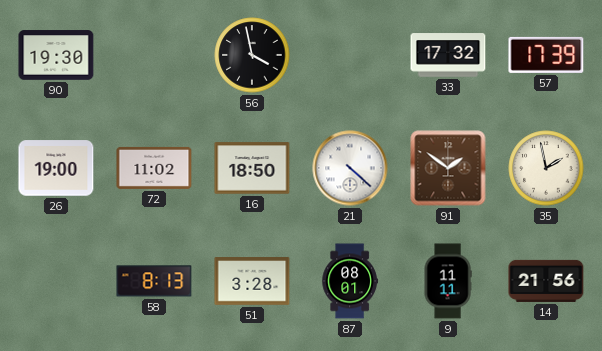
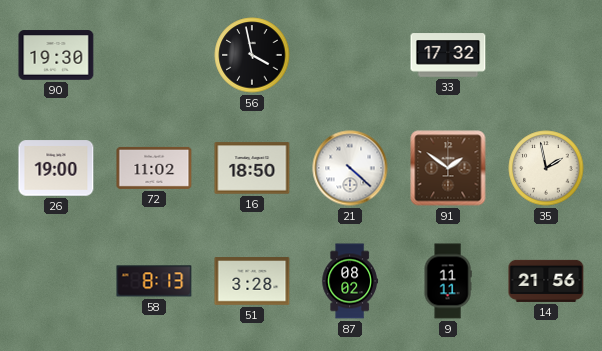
57: 17:39 -> none (546, 55)
87: 08:01 -> 08:02 (350, 281)
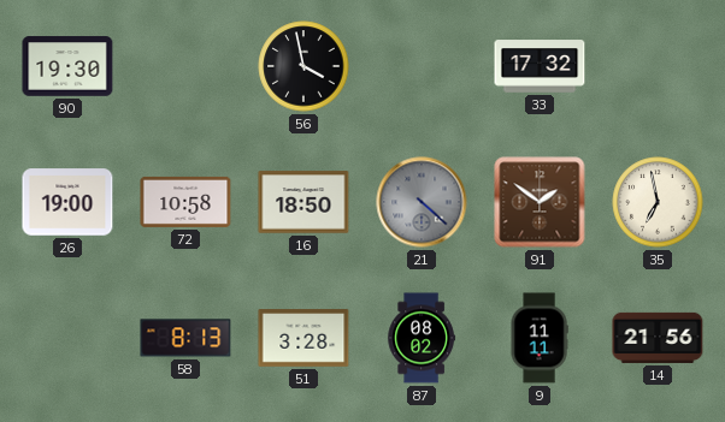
72: 11:02 -> 10:58 (185, 202)
21 dial: white -> grey (422, 202)
35: 1:58 -> 6:58 (658, 202)
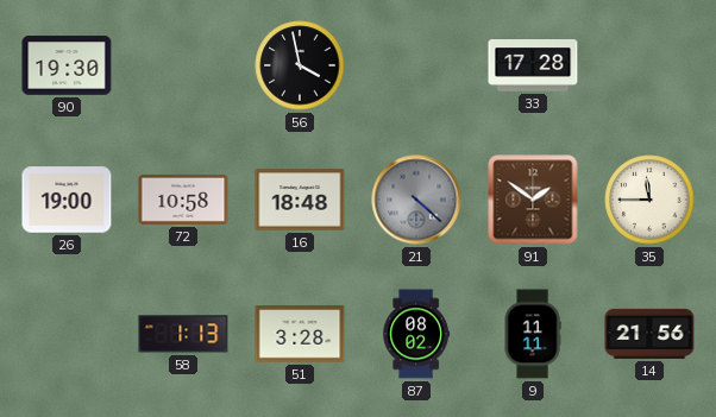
33: 17:32 -> 17:28 (533, 65)
16: 18:50 -> 18:48 (300, 200)
35: 6:58 -> 11:45 (649, 200)
58: 8:13 -> 1:13 (183, 334)
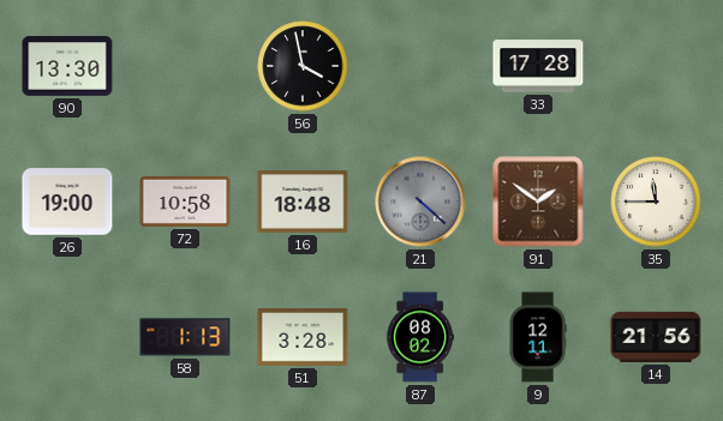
90: 19:30 -> 13:30 (67, 66)
9: 11:11 -> 12:11 (538, 337)
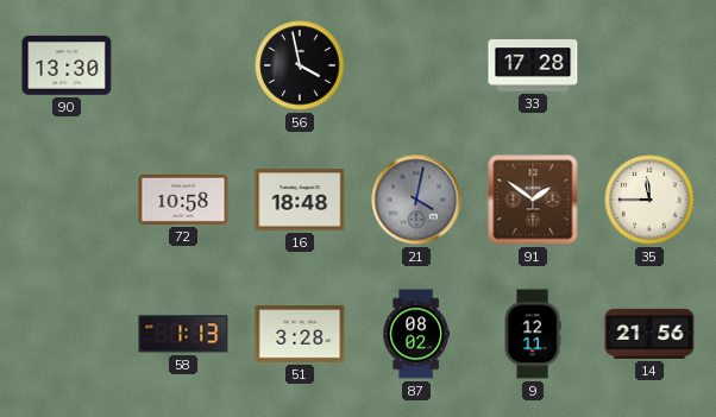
26: 19:00 -> none (67, 202)
21: 4:22 -> 4:02 (416, 200)
